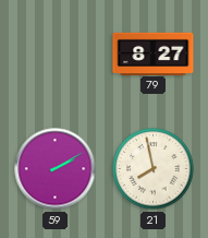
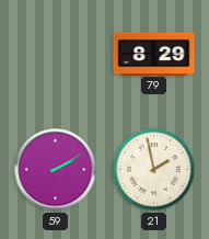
79: 8:27 -> 8:29 (154, 54)
21: 7:58 -> 1:58 (154, 170)
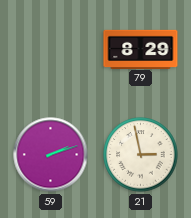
59: 2:10 -> 2:12 (51, 155)
21: 1:58 -> 2:58 (141, 155)
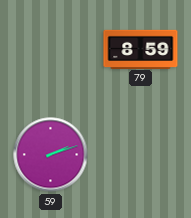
79: 8:29 -> 8:59 (141, 49)
21: 2:58 -> none (141, 155)
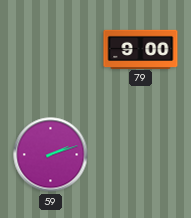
79: 8:59 -> 9:00 (141, 49)
